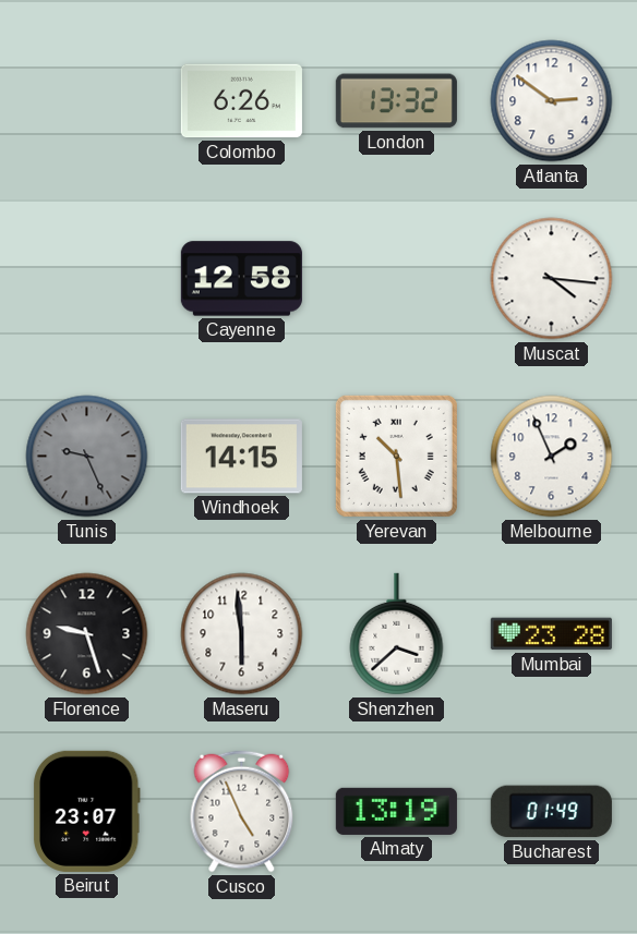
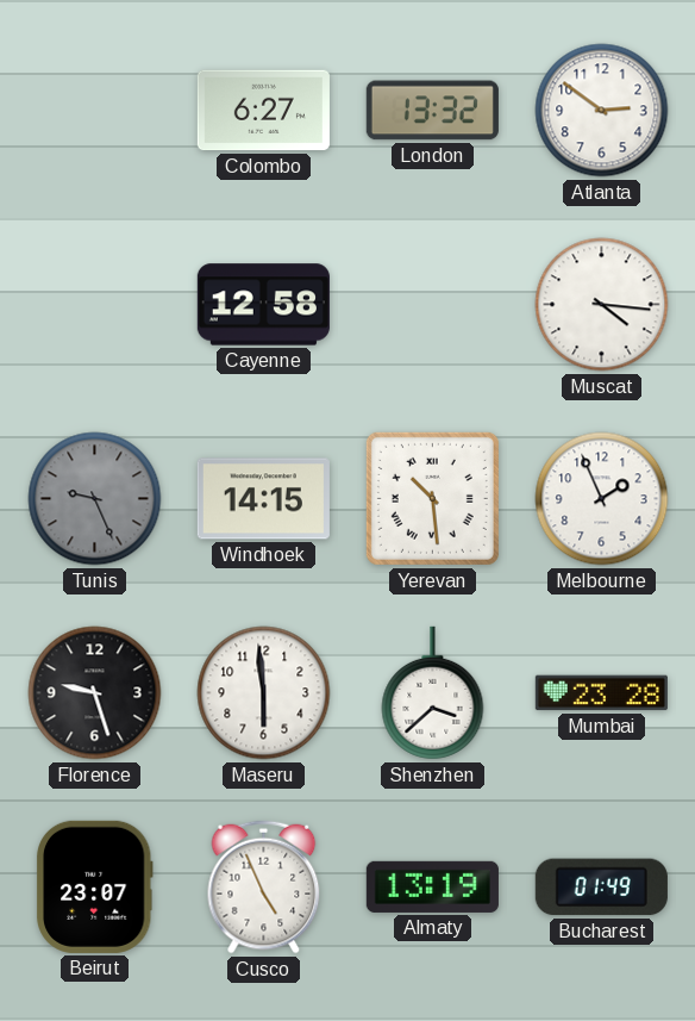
Colombo: 6:26 -> 6:27 (263, 111)
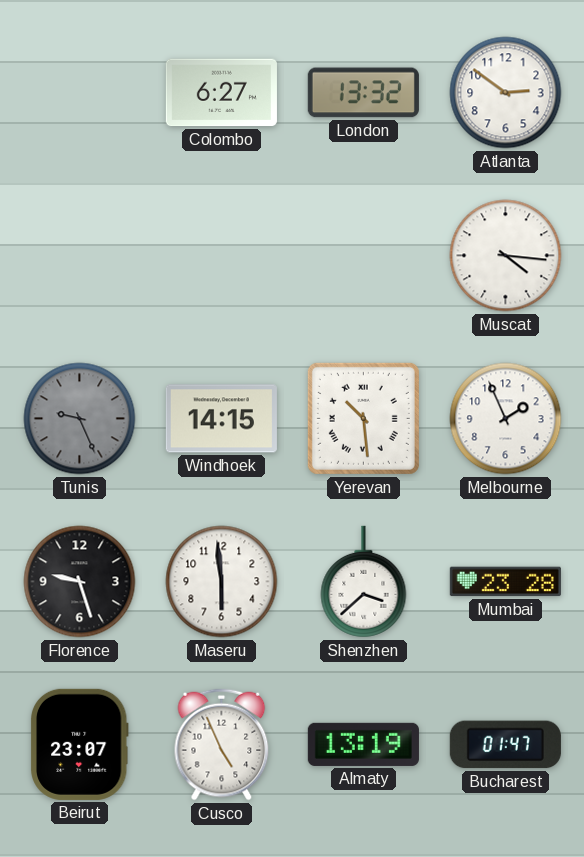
Cayenne: 12:58 -> none (263, 305)
Bucharest: 01:49 -> 01:47 (505, 745)
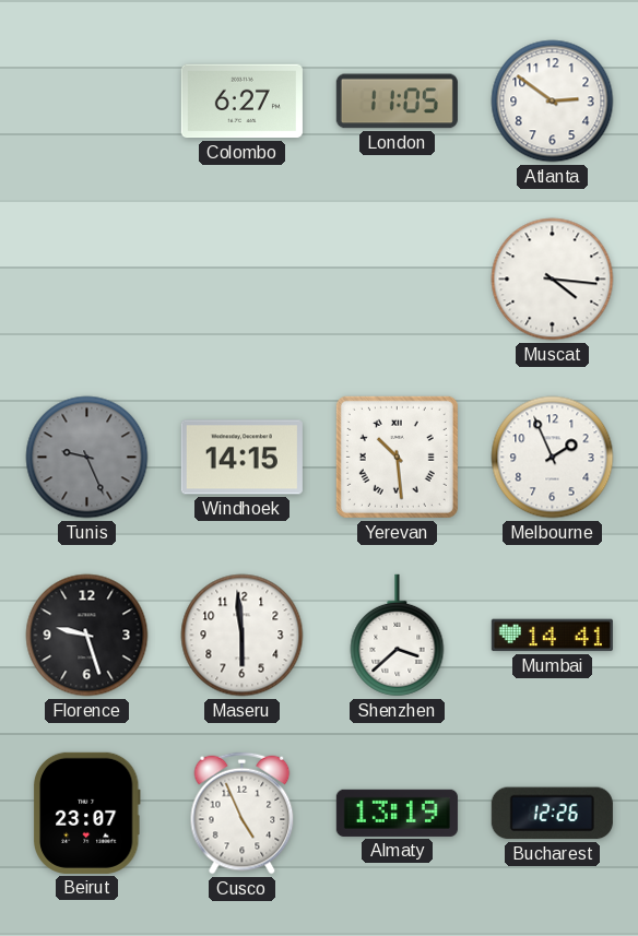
London: 13:32 -> 11:05 (397, 102)
Mumbai: 23:28 -> 14:41 (552, 636)
Bucharest: 01:47 -> 12:26 (552, 814)
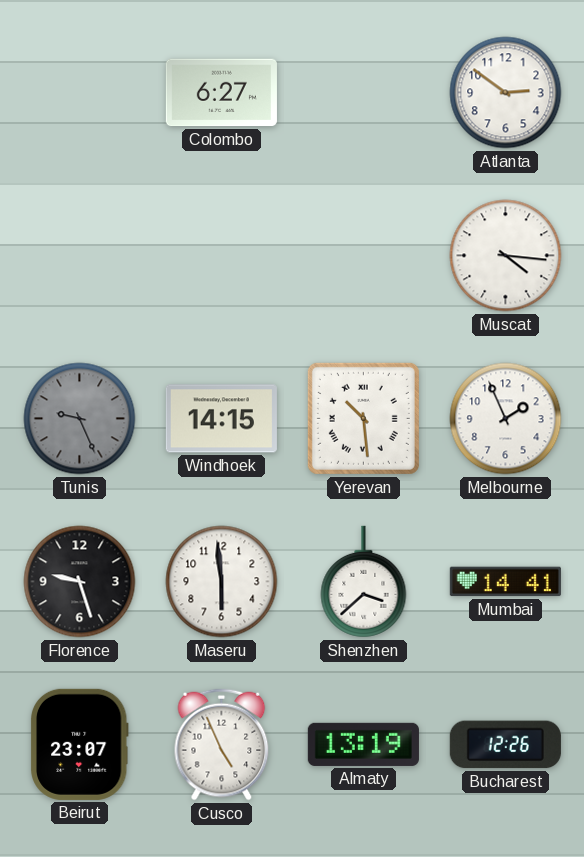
London: 11:05 -> none (397, 102)
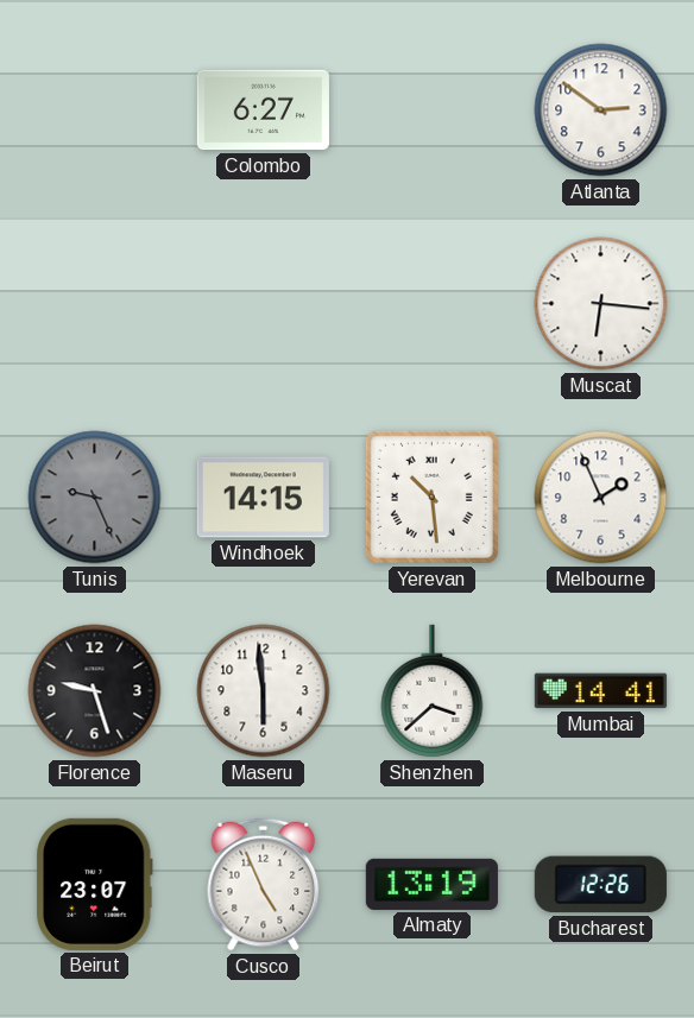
Muscat: 4:16 -> 6:16 (601, 304)
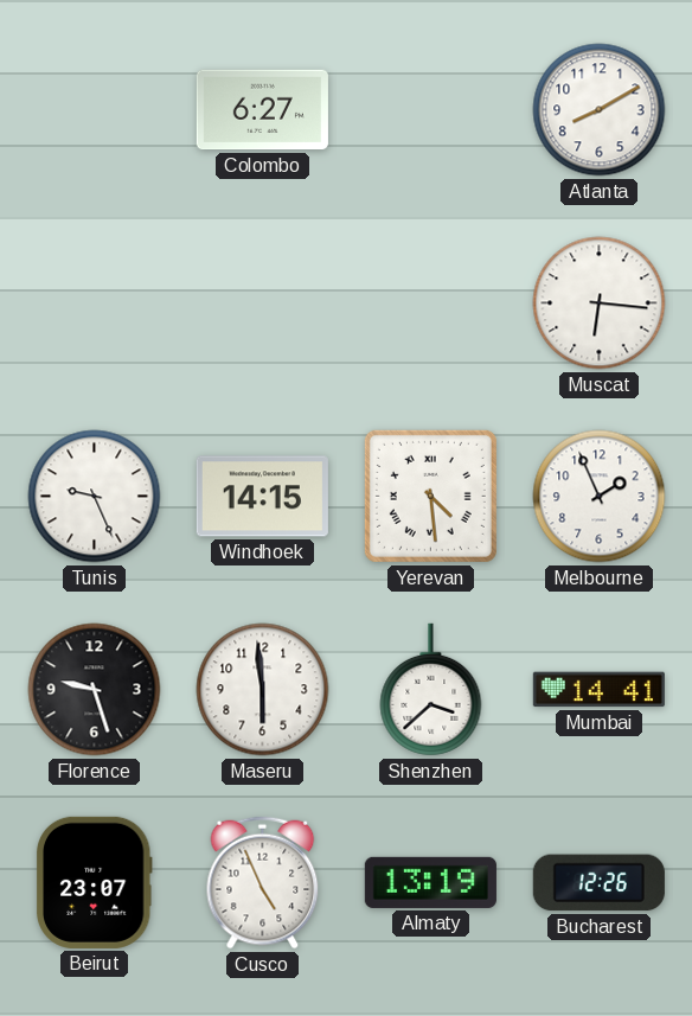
Atlanta: 2:51 -> 8:10 (600, 110)
Tunis dial: grey -> white (95, 497)
Yerevan: 10:29 -> 4:29 (430, 496)
